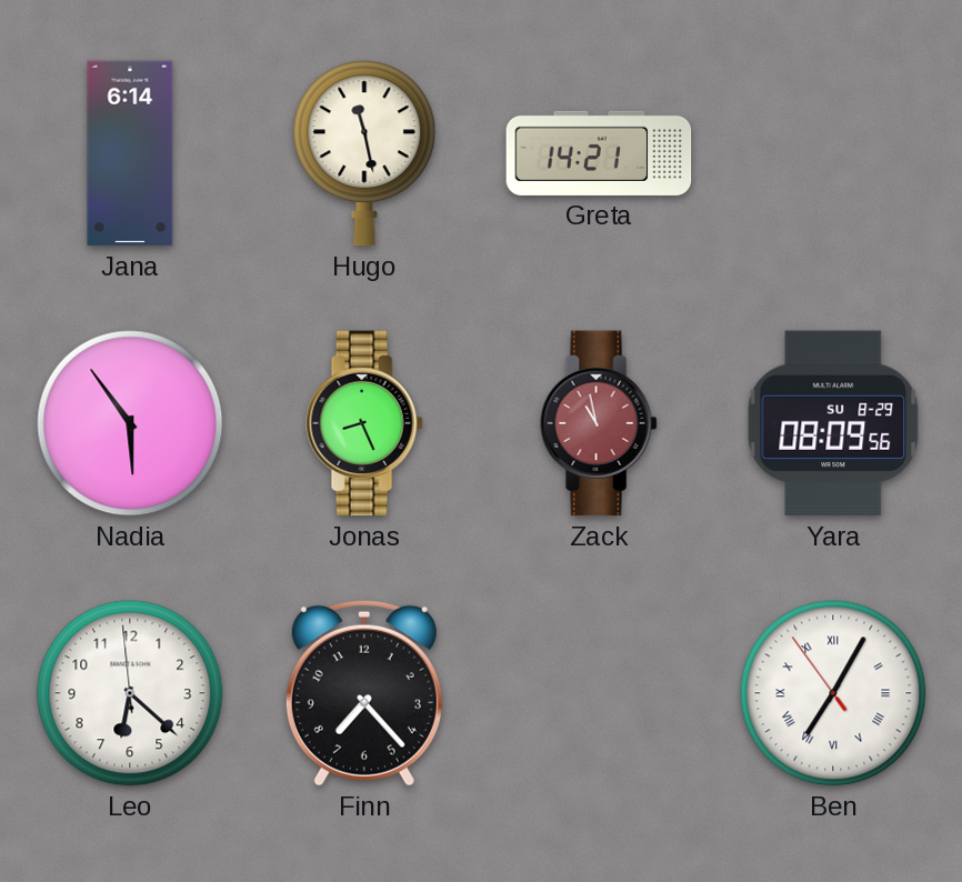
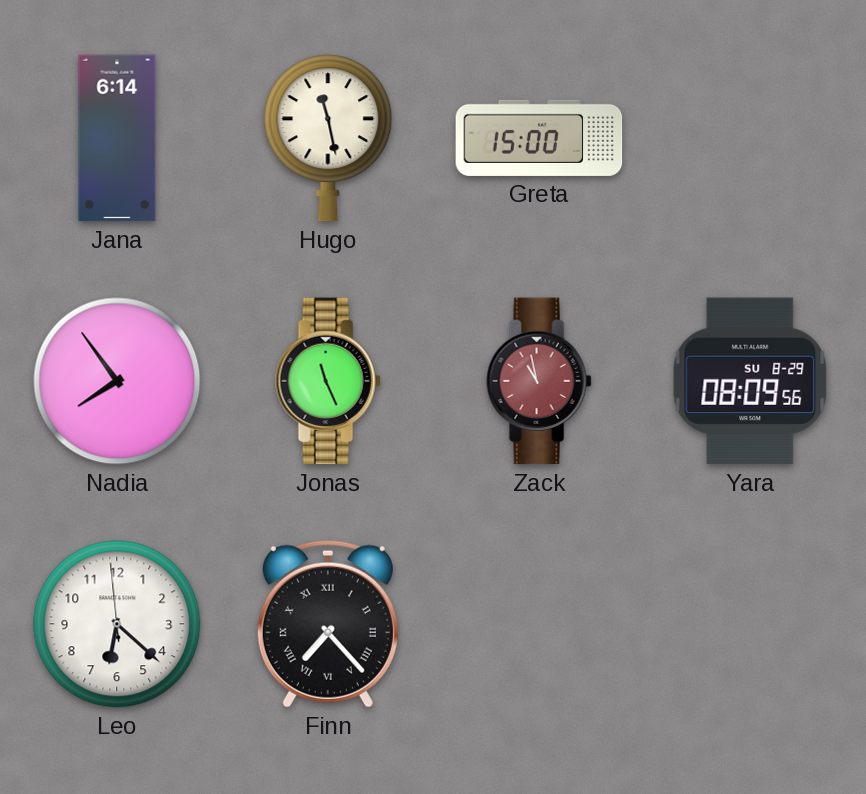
Greta: 14:21 -> 15:00 (539, 138)
Nadia: 5:54 -> 7:54 (117, 381)
Jonas: 8:26 -> 11:26 (328, 381)
Finn numerals: Arabic -> Roman (328, 624)
Ben: 7:04 -> none (833, 693)
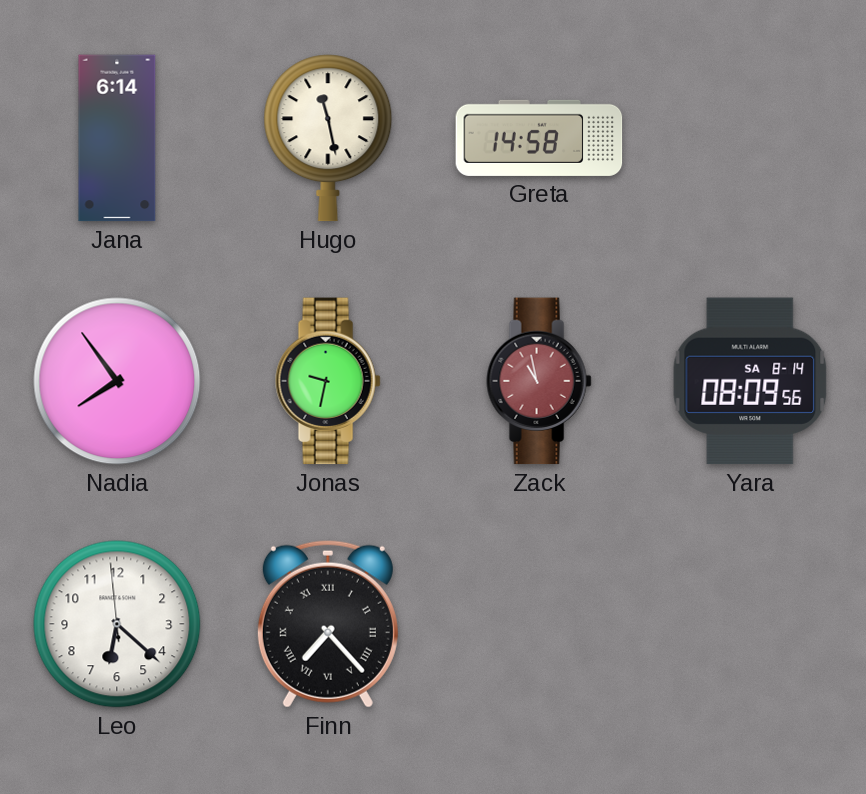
Greta: 15:00 -> 14:58 (539, 138)
Jonas: 11:26 -> 9:32 (328, 381)
Yara date: SU 8-29 -> SA 8-14 (750, 381)
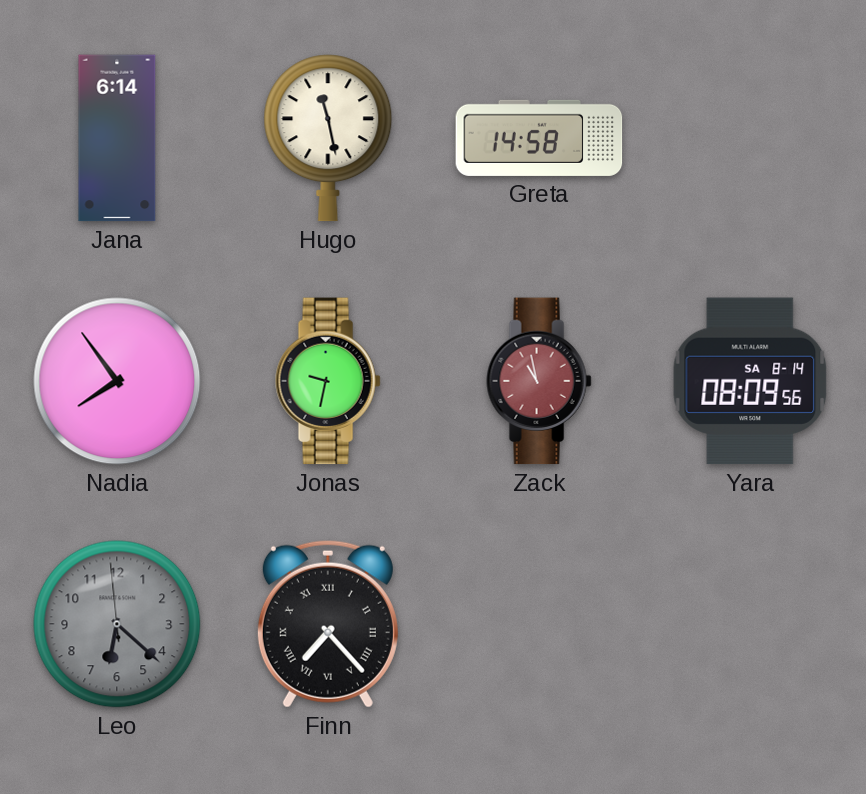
Leo dial: white -> grey (117, 624)
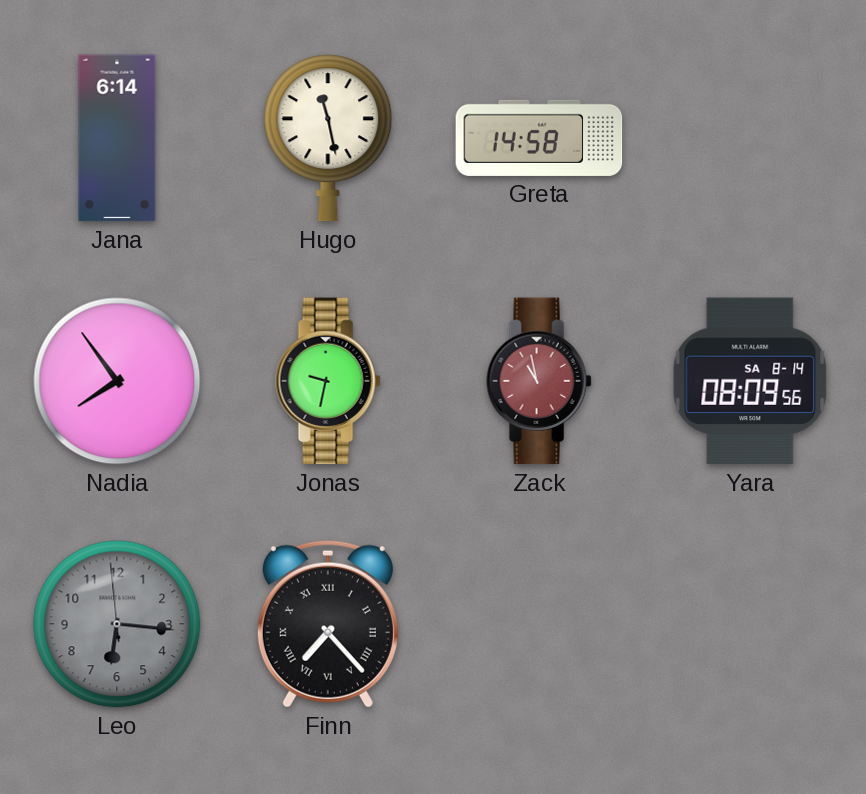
Leo: 6:21 -> 6:15 (117, 624)
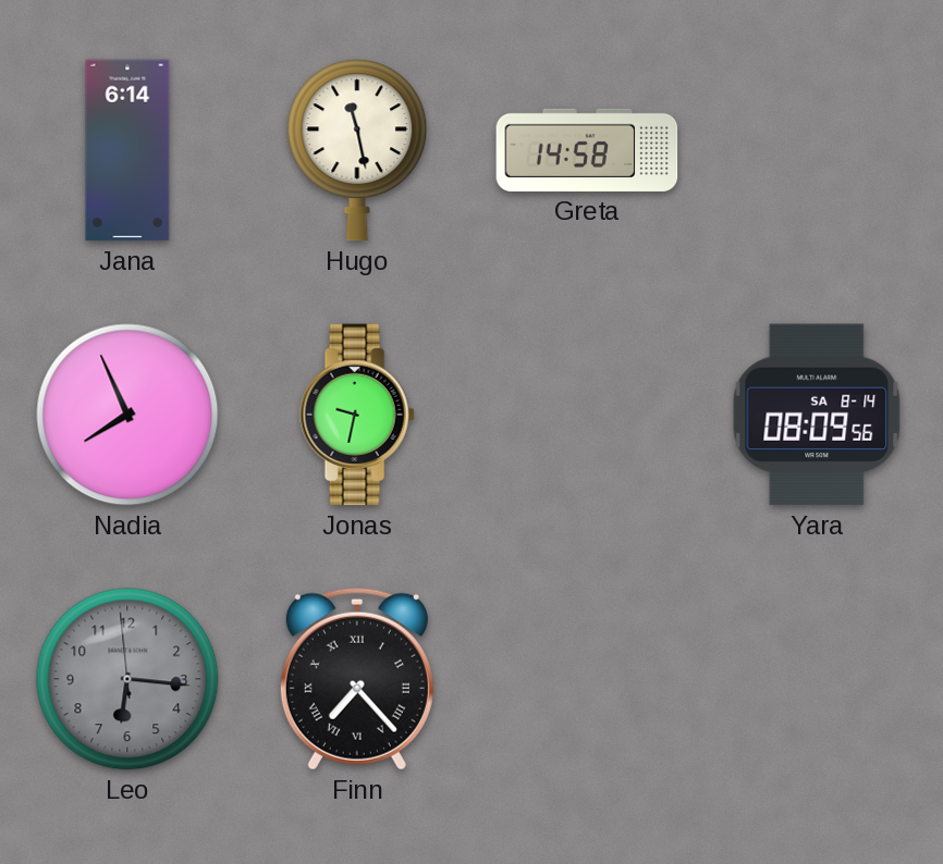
Nadia: 7:54 -> 7:56 (127, 415)
Zack: 10:58 -> none (539, 381)
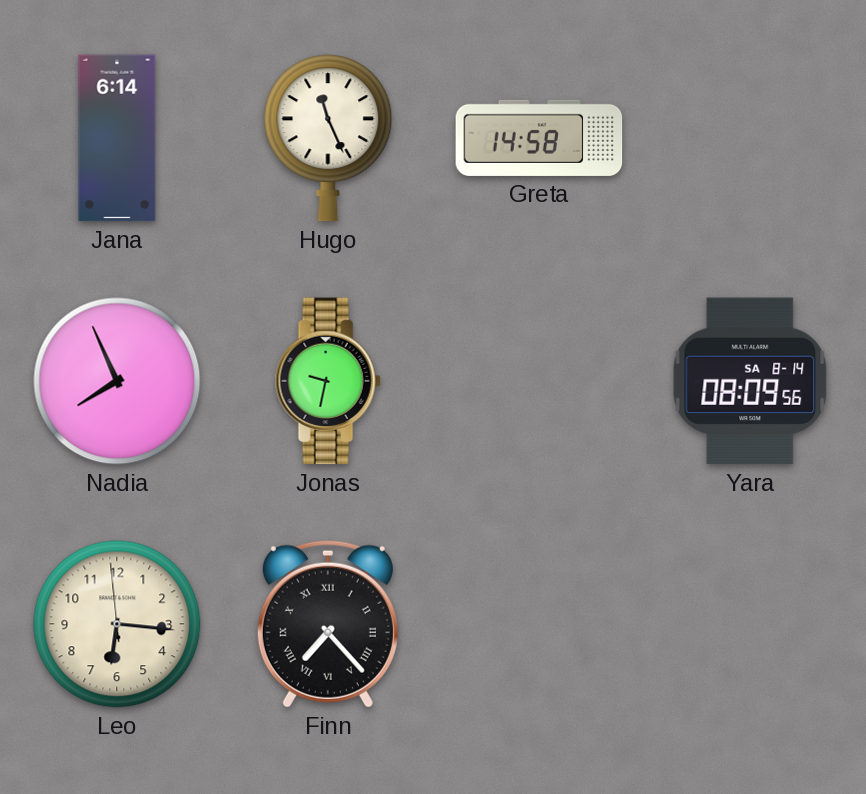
Hugo: 11:28 -> 11:26 (328, 138)
Leo dial: grey -> cream (117, 624)
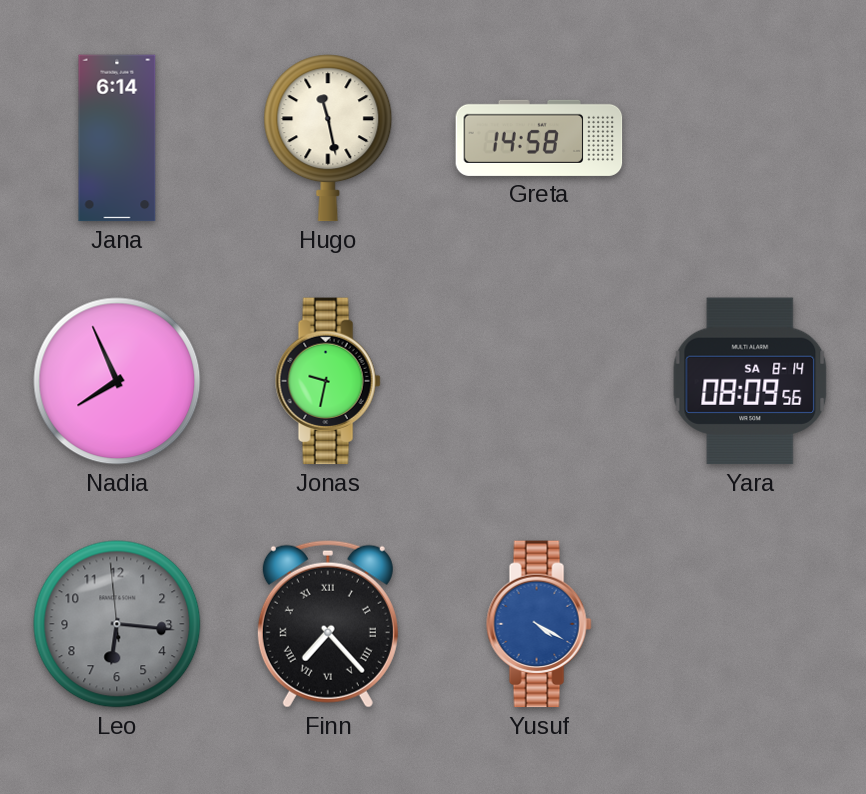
Hugo: 11:26 -> 11:28 (328, 138)
Leo dial: cream -> grey (117, 624)
Yusuf: none -> 4:20 (539, 624)
